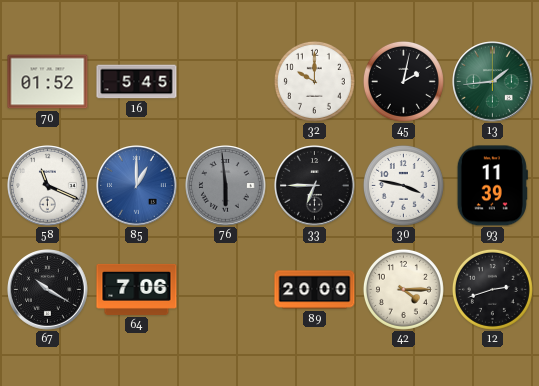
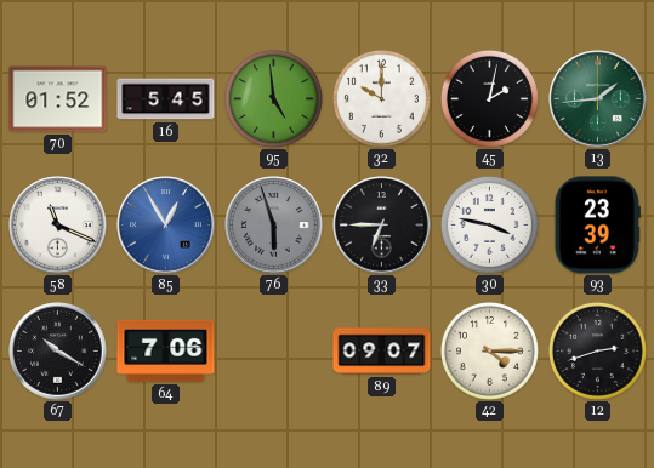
95: none -> 4:59 (273, 98)
85: 1:00 -> 12:55 (166, 226)
76: 5:59 -> 5:57 (274, 226)
93: 11:39 -> 23:39 (597, 226)
89: 20:00 -> 09:07 (382, 352)
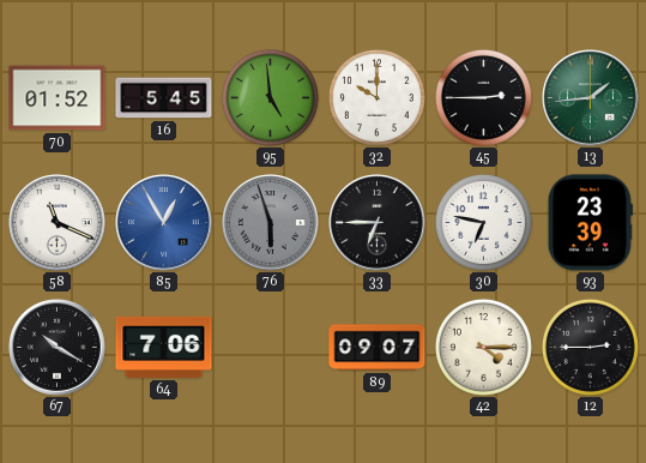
45: 2:02 -> 2:45 (483, 97)
30: 3:47 -> 6:47 (483, 222)
12: 2:42 -> 2:45 (590, 347)
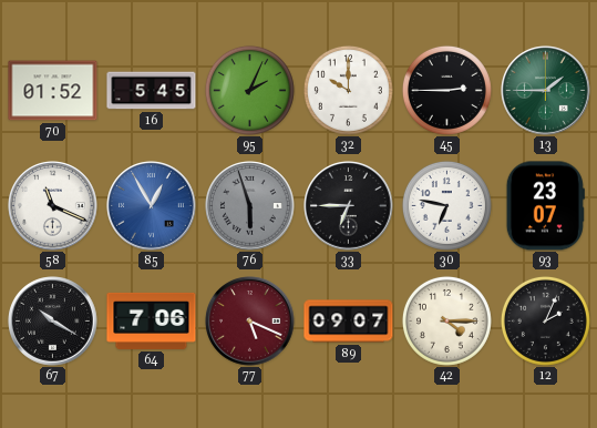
95: 4:59 -> 2:04 (249, 90)
13: 1:44 -> 1:45 (546, 91)
93: 23:39 -> 23:07 (545, 206)
77: none -> 5:19 (250, 322)
12: 2:45 -> 2:04 (545, 320)
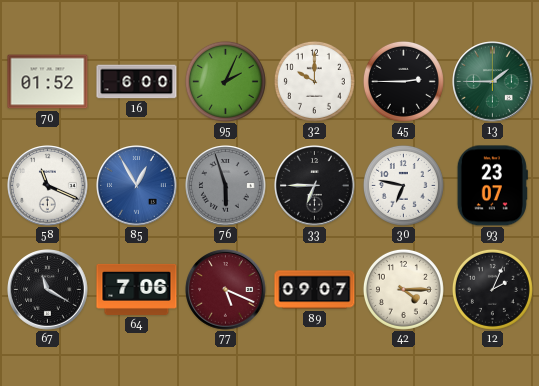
16: 5:45 -> 6:00 (137, 82)
67: 10:20 -> 11:20 (48, 290)
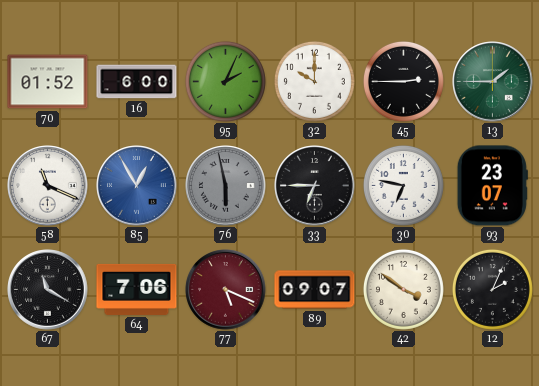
76: 5:57 -> 5:58 (226, 186)
42: 4:15 -> 3:51 (403, 289)
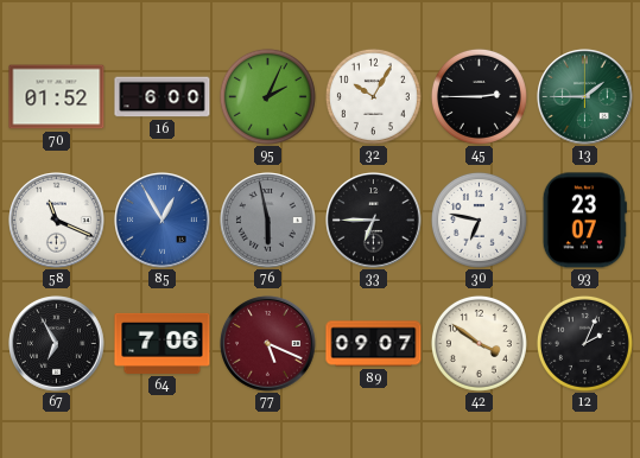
32: 10:00 -> 10:05 (373, 96)
67: 11:20 -> 6:55 (57, 344)
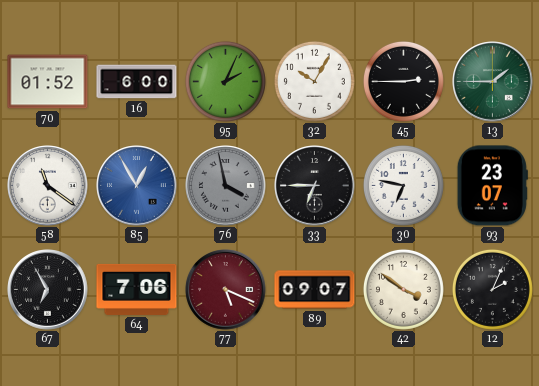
58: 11:19 -> 11:21 (48, 186)
76: 5:58 -> 3:58 (226, 186)
